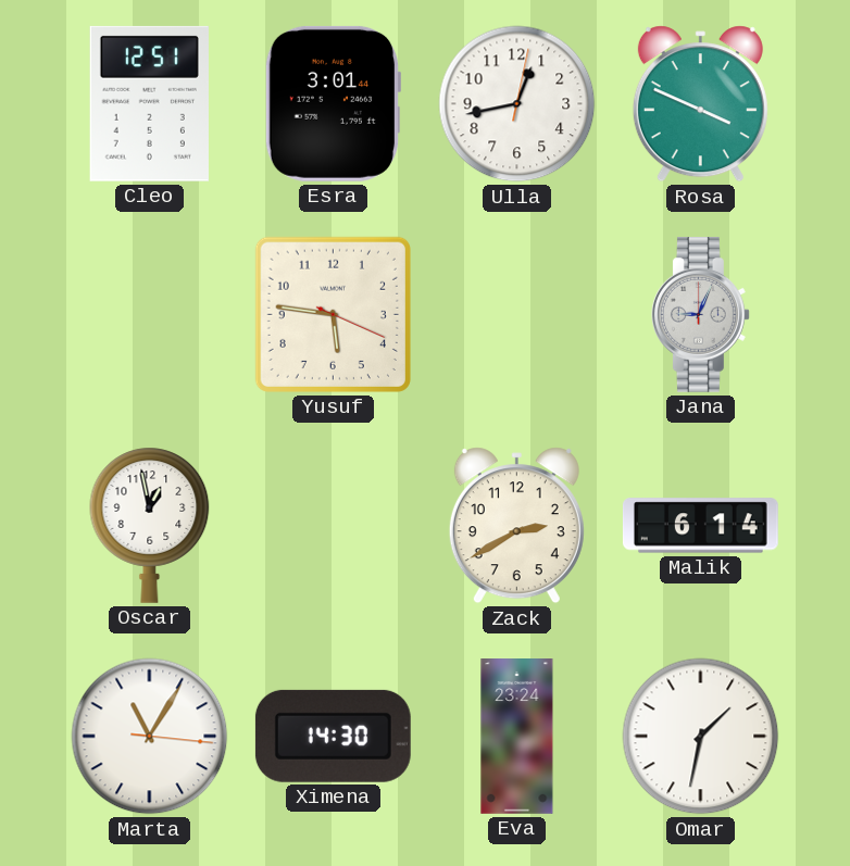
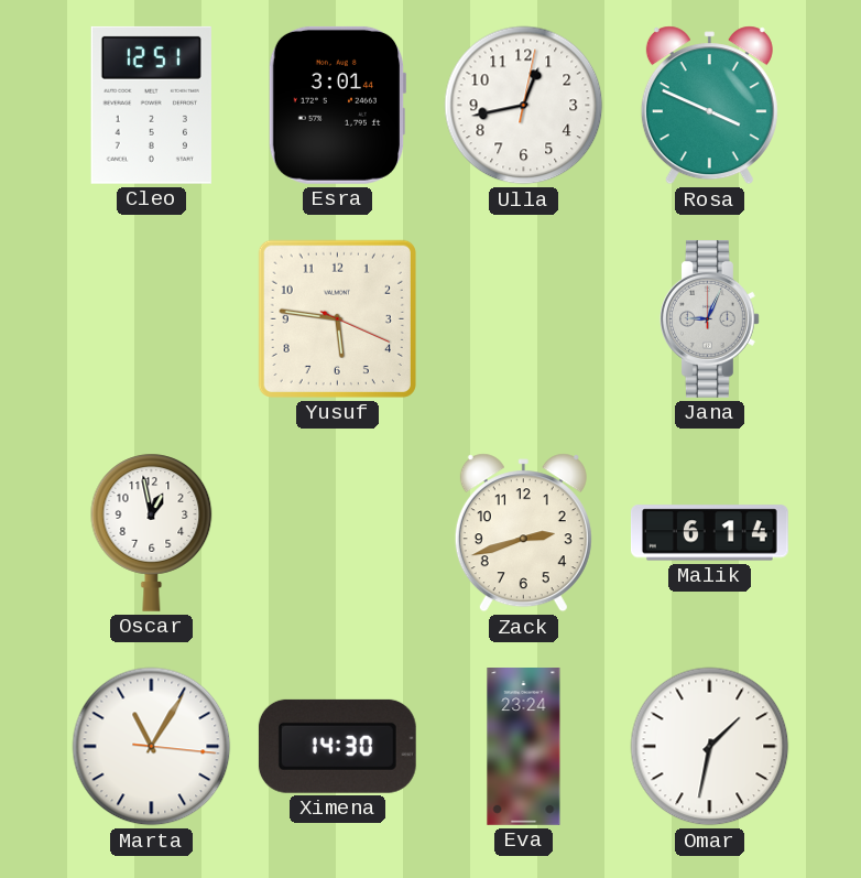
Zack: 2:40 -> 2:42 (523, 533)
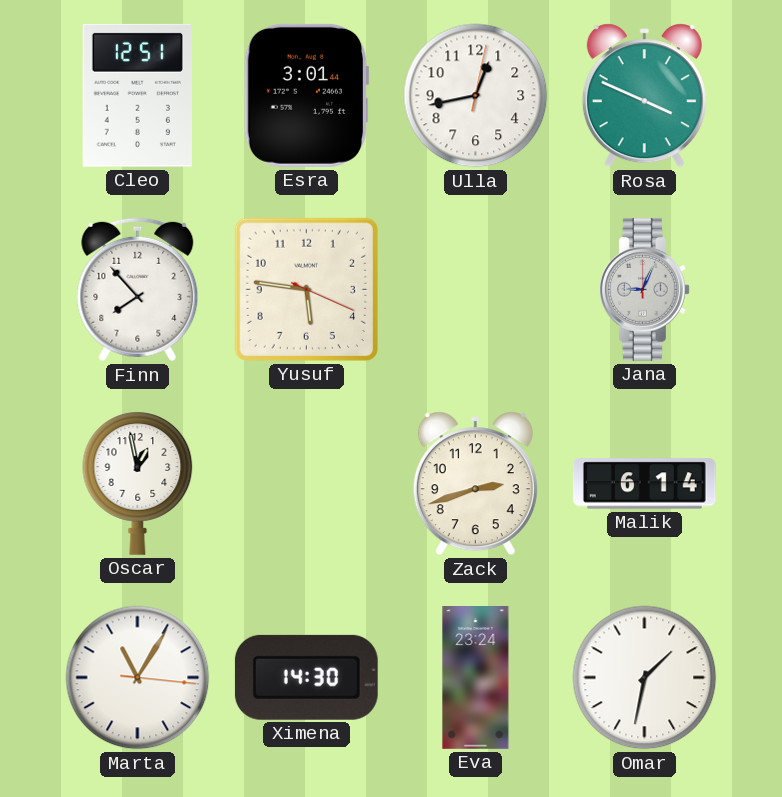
Finn: none -> 7:53 (138, 290)
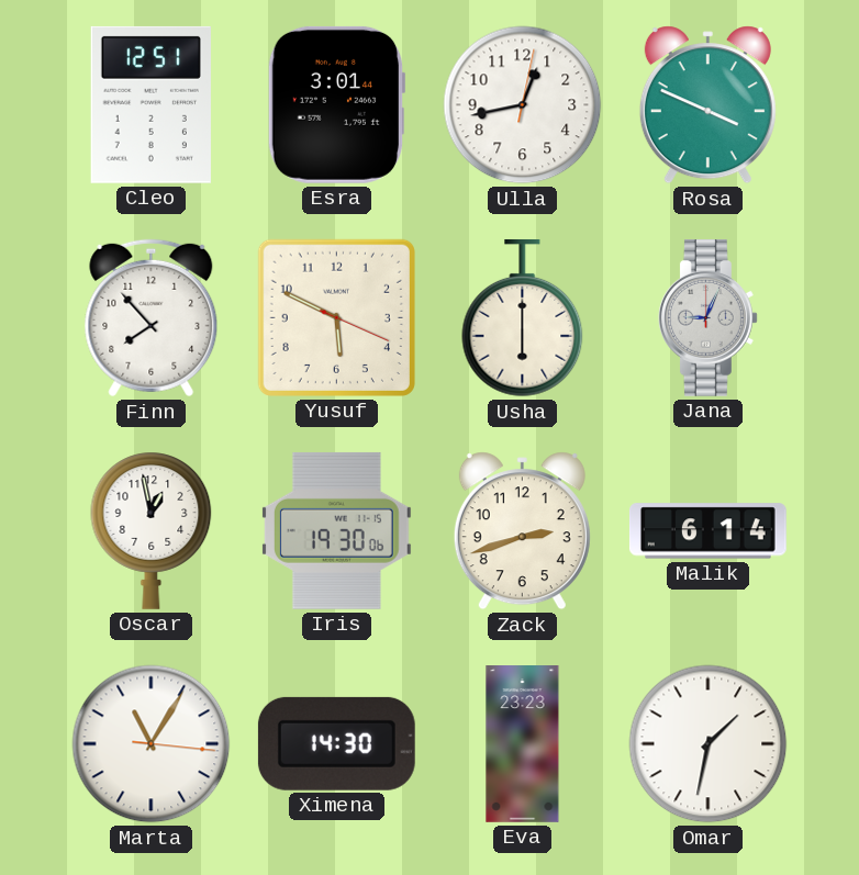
Yusuf: 5:46 -> 5:49 (336, 317)
Usha: none -> 6:00 (523, 318)
Iris: none -> 19:30 (336, 530)
Eva: 23:24 -> 23:23 (523, 744)
